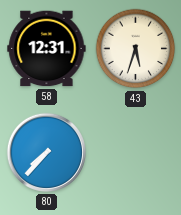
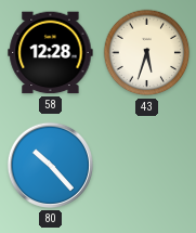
58: 12:31 -> 12:28 (51, 53)
80: 7:37 -> 10:23 (50, 165)
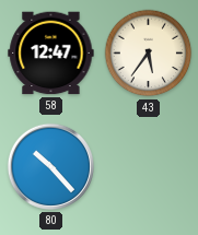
58: 12:28 -> 12:47 (51, 54)
43: 5:33 -> 5:36 (149, 54)
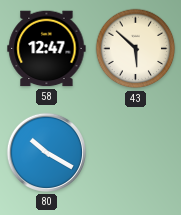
43: 5:36 -> 5:52 (136, 49)
80: 10:23 -> 10:20 (46, 152)
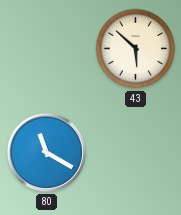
58: 12:47 -> none (47, 49)
80: 10:20 -> 11:20 (46, 152)
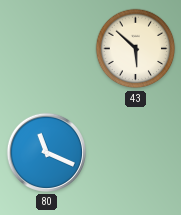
80: 11:20 -> 11:19 (46, 152)
